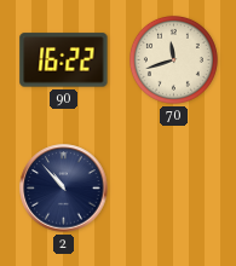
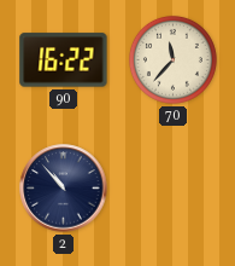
70: 11:42 -> 11:37 (172, 59)
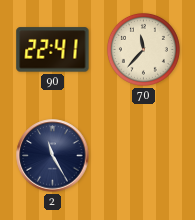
90: 16:22 -> 22:41 (53, 50)
2: 10:53 -> 11:25 (53, 156)
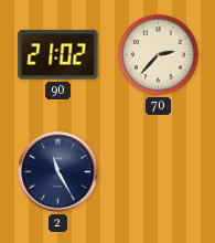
90: 22:41 -> 21:02 (58, 55)
70: 11:37 -> 2:37 (158, 54)
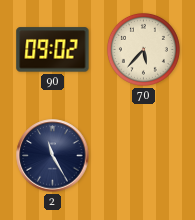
90: 21:02 -> 09:02 (53, 50)
70: 2:37 -> 5:37 (143, 49)
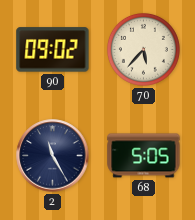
68: none -> 5:05 (144, 156)
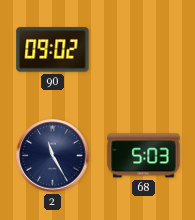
70: 5:37 -> none (143, 49)
68: 5:05 -> 5:03 (144, 156)
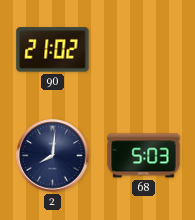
90: 09:02 -> 21:02 (53, 50)
2: 11:25 -> 8:01 (53, 156)
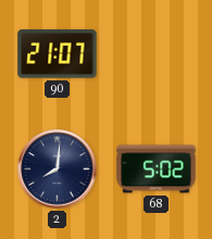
90: 21:02 -> 21:07 (58, 54)
68: 5:03 -> 5:02 (157, 169)
